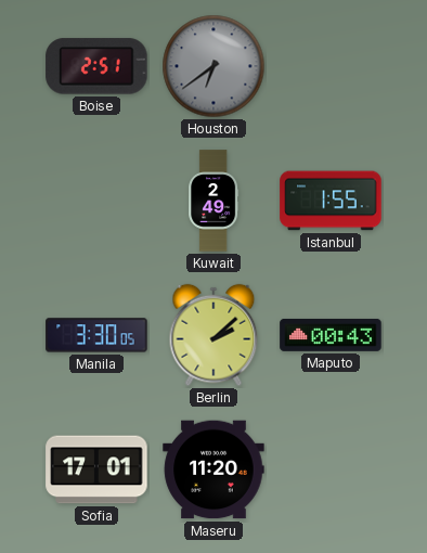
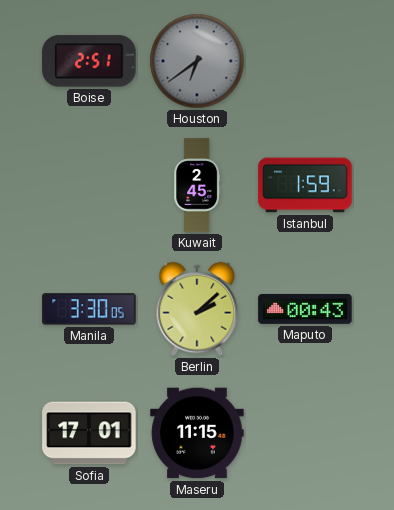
Kuwait: 2:49 -> 2:45 (197, 185)
Istanbul: 1:55 -> 1:59 (305, 185)
Maseru: 11:20 -> 11:15 (197, 433)
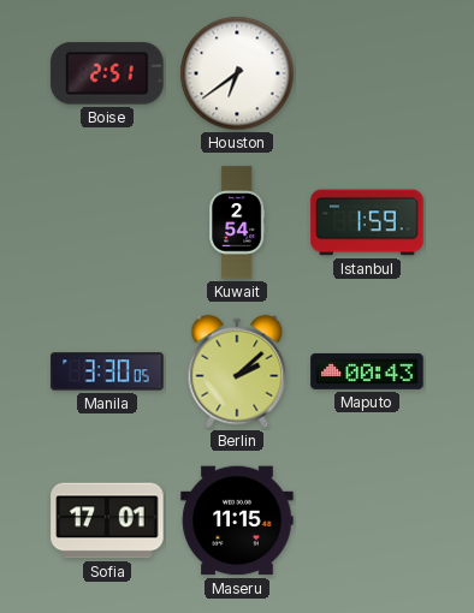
Houston dial: grey -> white (237, 73)
Kuwait: 2:45 -> 2:54 (237, 222)
